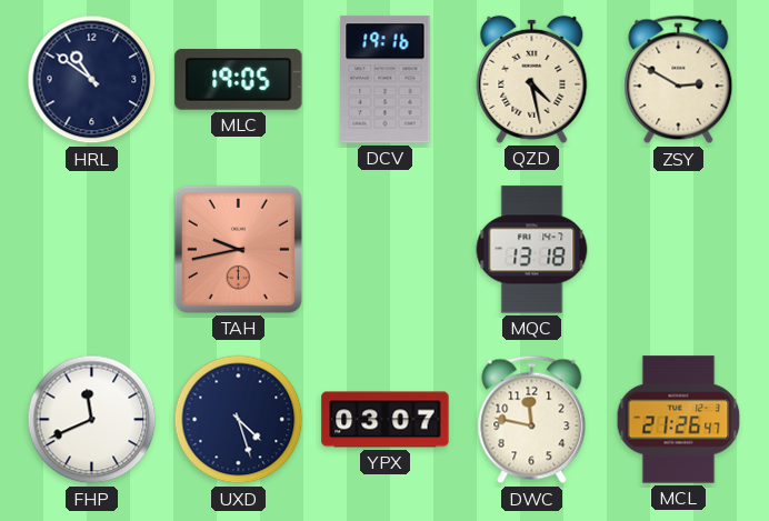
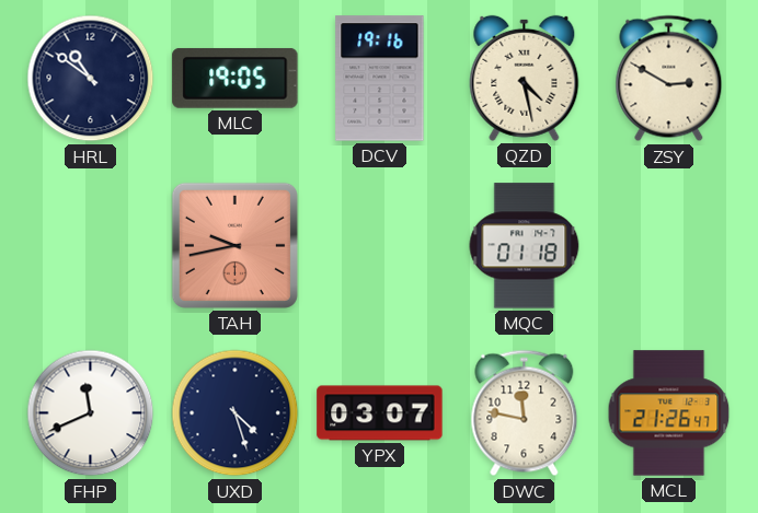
MQC: 13:18 -> 01:18 (525, 246)
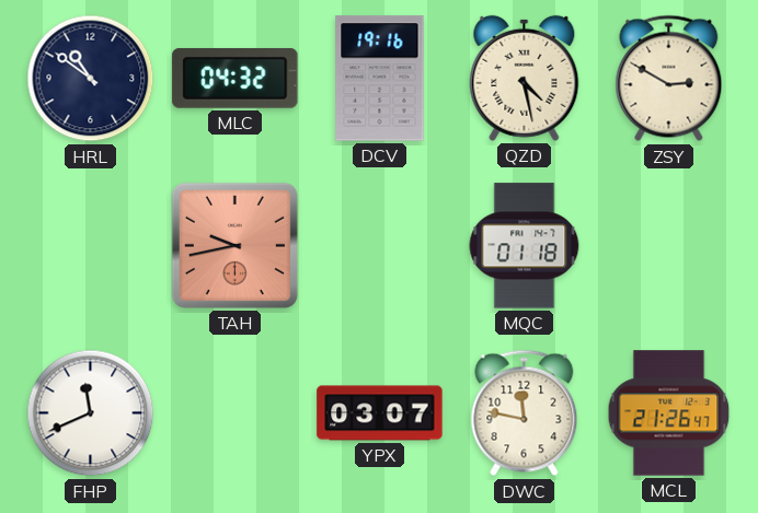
MLC: 19:05 -> 04:32 (236, 78)
UXD: 4:27 -> none (236, 413)
